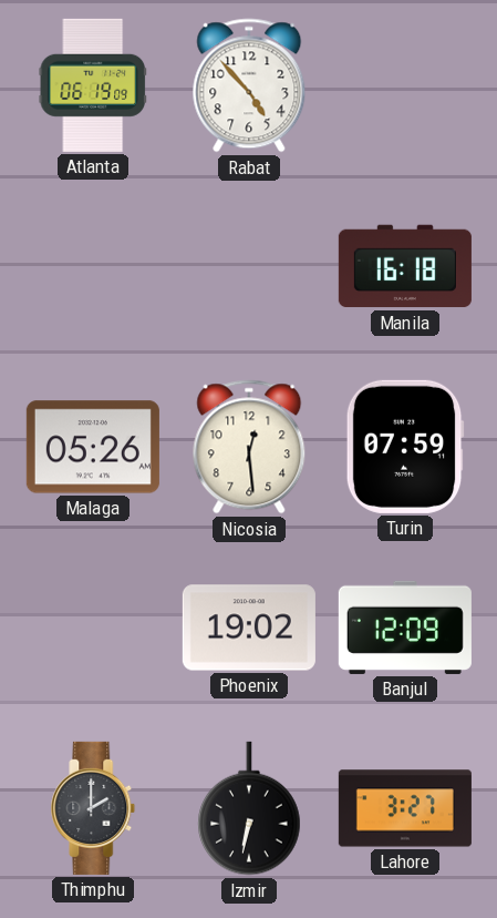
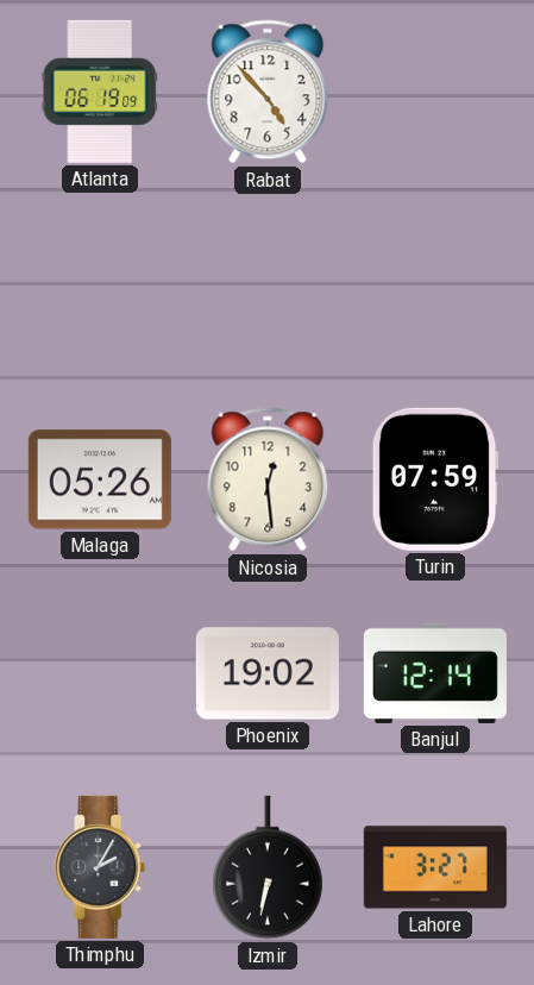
Manila: 16:18 -> none (405, 266)
Banjul: 12:09 -> 12:14 (435, 673)
Thimphu: 2:00 -> 2:05 (100, 867)
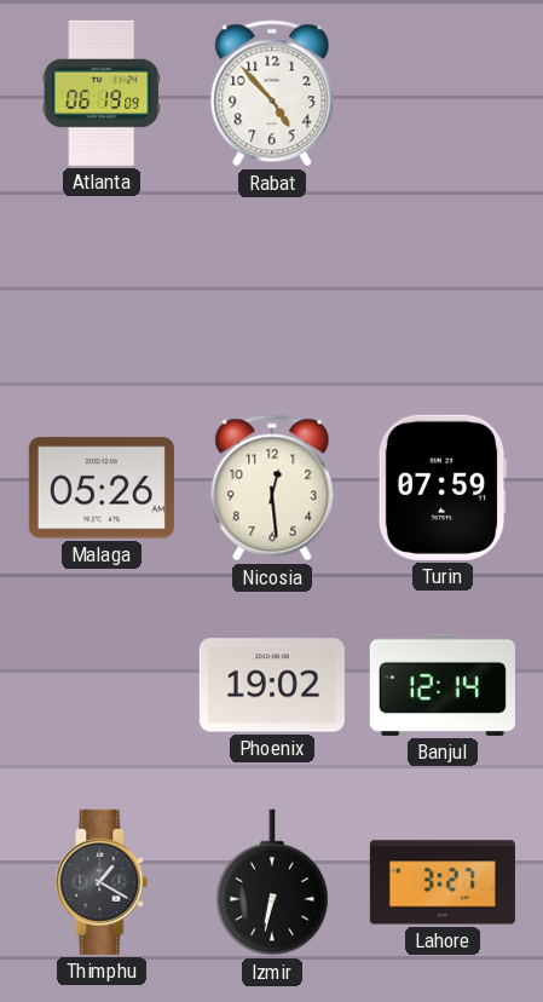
Thimphu: 2:05 -> 1:20 (102, 882)
